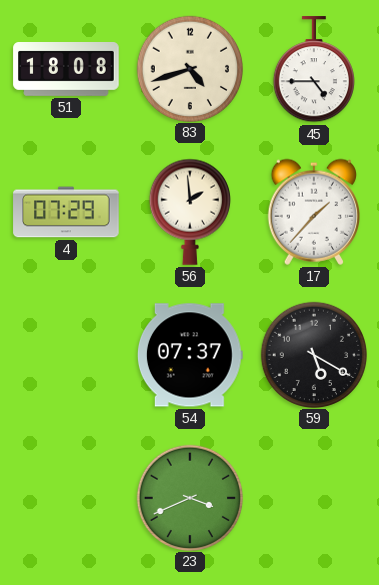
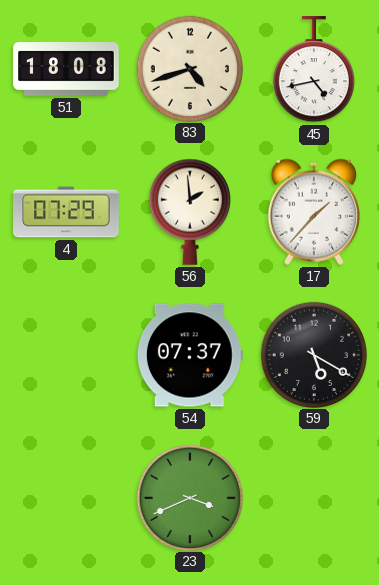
45: 4:45 -> 4:43 (314, 70)
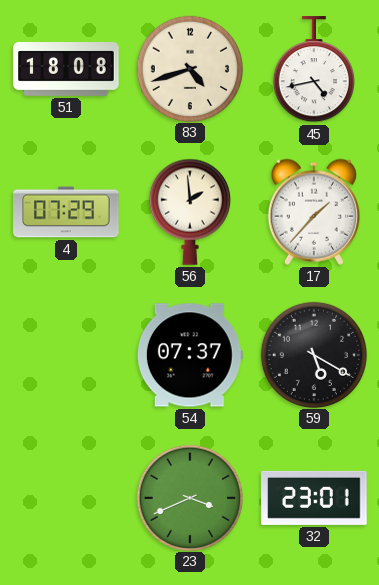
32: none -> 23:01 (314, 498)
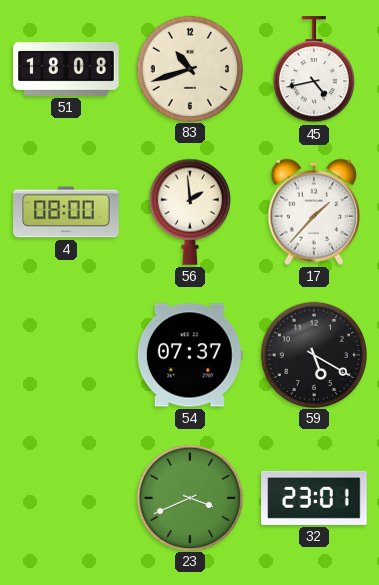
83: 4:42 -> 10:42 (189, 68)
4: 07:29 -> 08:00 (66, 212)
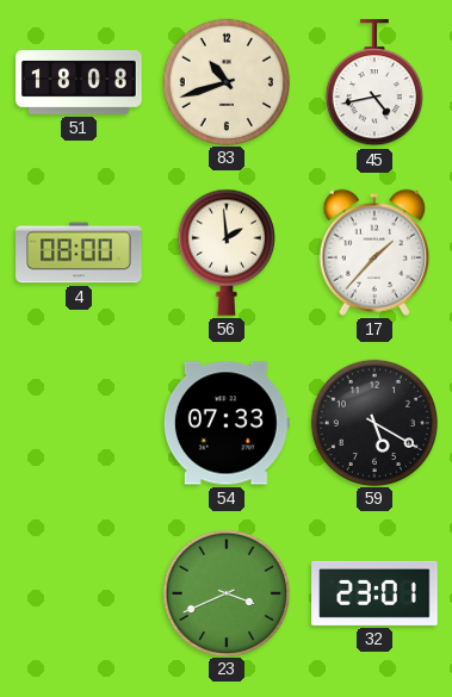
54: 07:37 -> 07:33 (227, 423)
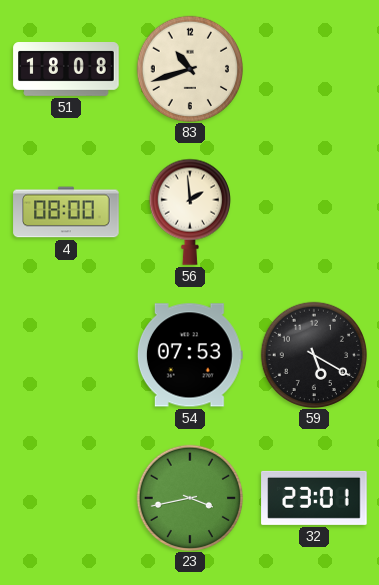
45: 4:43 -> none (374, 83)
17: 1:37 -> none (373, 253)
54: 07:33 -> 07:53 (190, 355)
23: 3:41 -> 3:43 (189, 497)
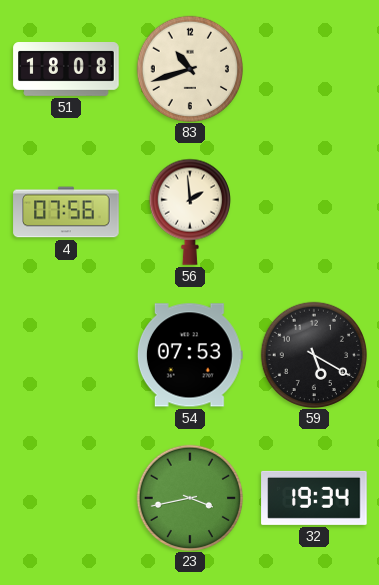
4: 08:00 -> 07:56 (66, 212)
32: 23:01 -> 19:34 (314, 498)
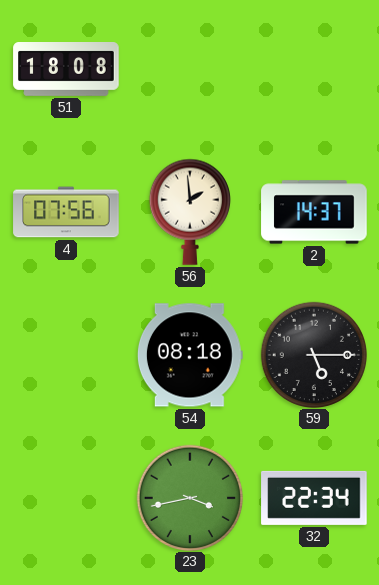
83: 10:42 -> none (189, 68)
2: none -> 14:37 (314, 212)
54: 07:53 -> 08:18 (190, 355)
59: 5:20 -> 5:15 (313, 354)
32: 19:34 -> 22:34 (314, 498)
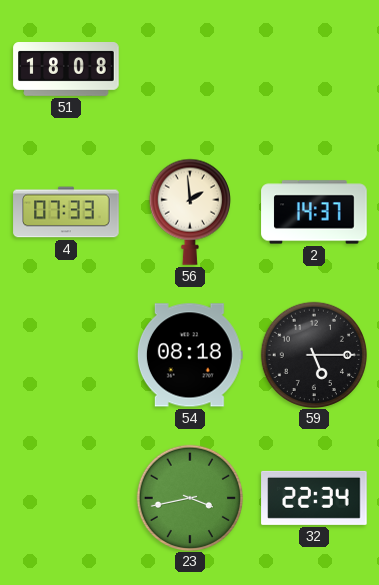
4: 07:56 -> 07:33 (66, 212)
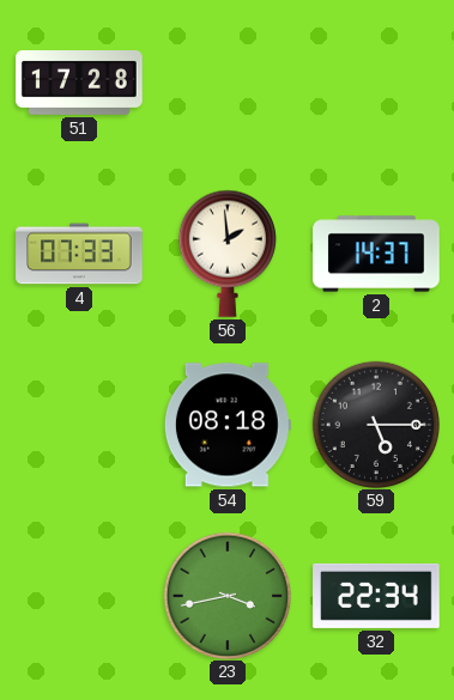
51: 18:08 -> 17:28 (79, 84)
